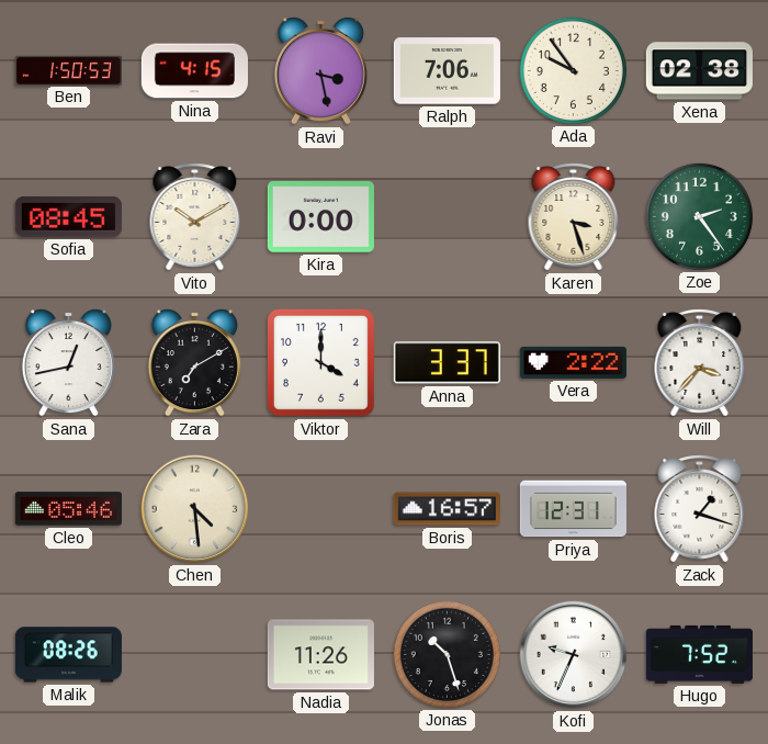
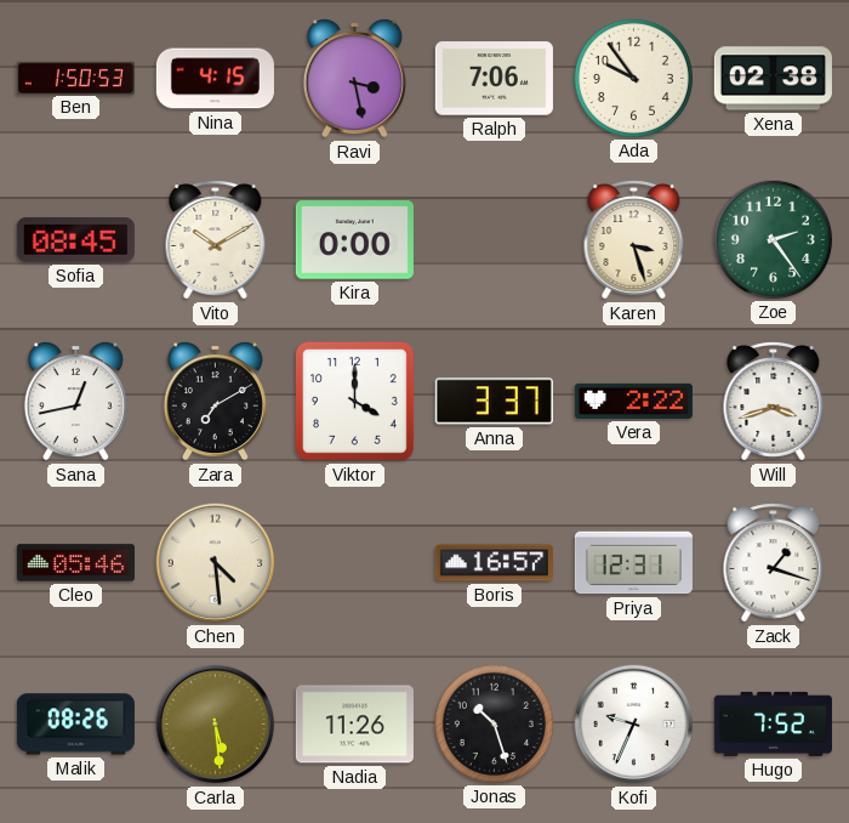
Will: 3:37 -> 3:42 (774, 402)
Carla: none -> 5:29 (216, 725)
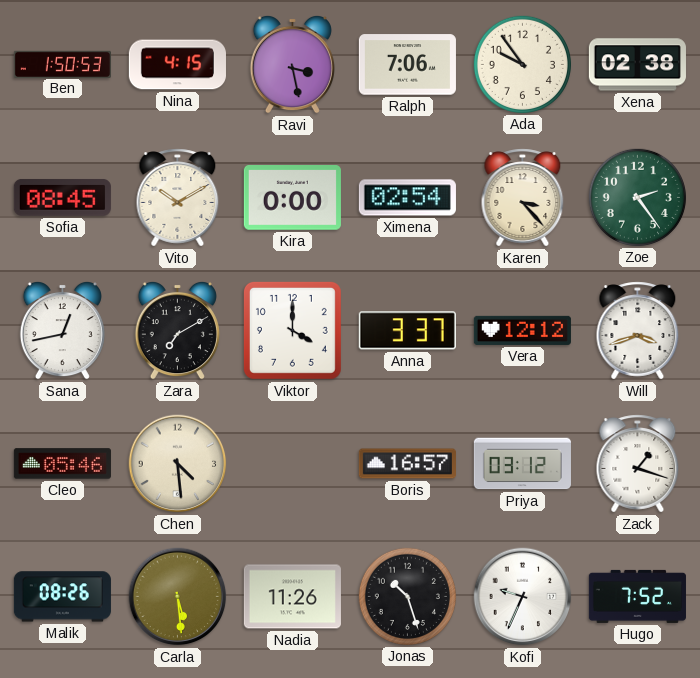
Ximena: none -> 02:54 (407, 198)
Karen: 3:27 -> 3:23 (523, 198)
Vera: 2:22 -> 12:12 (522, 330)
Priya: 12:31 -> 03:12 (522, 464)
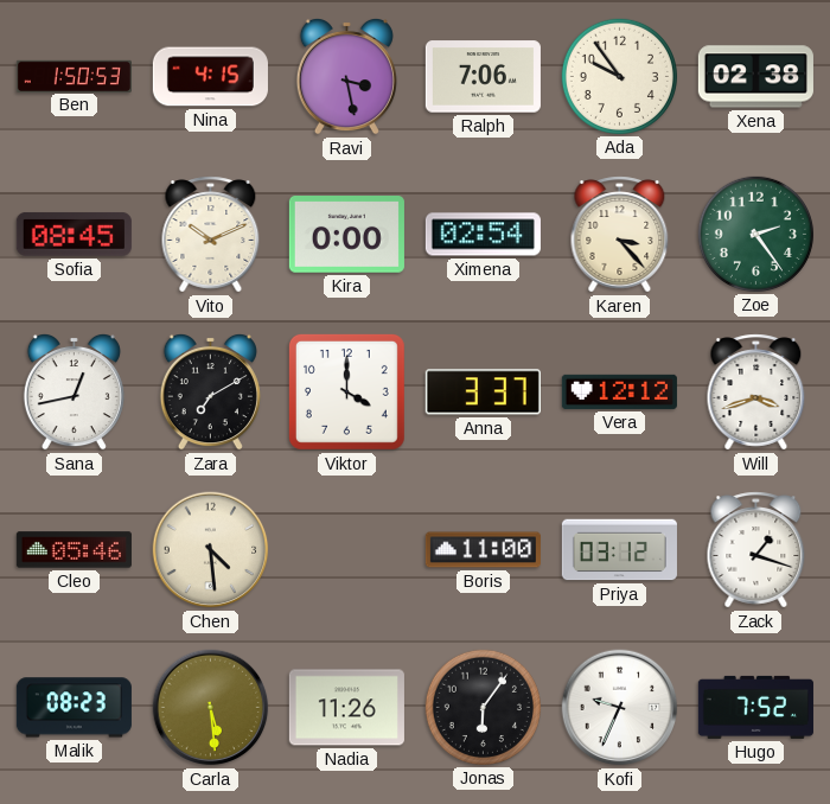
Vito: 10:10 -> 10:11 (211, 235)
Boris: 16:57 -> 11:00 (483, 550)
Malik: 08:26 -> 08:23 (74, 708)
Jonas: 10:27 -> 6:06 (483, 707)
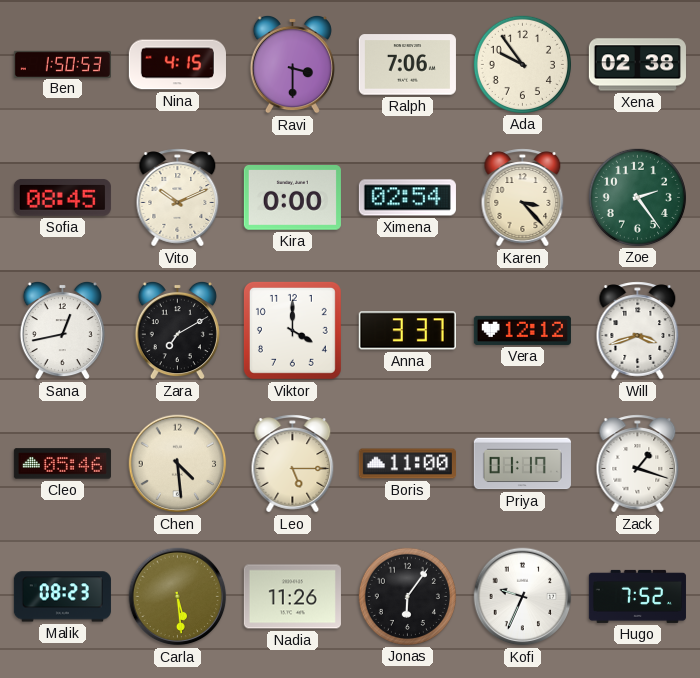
Ravi: 3:28 -> 3:30 (292, 64)
Leo: none -> 5:15 (293, 464)
Priya: 03:12 -> 01:17 (522, 464)
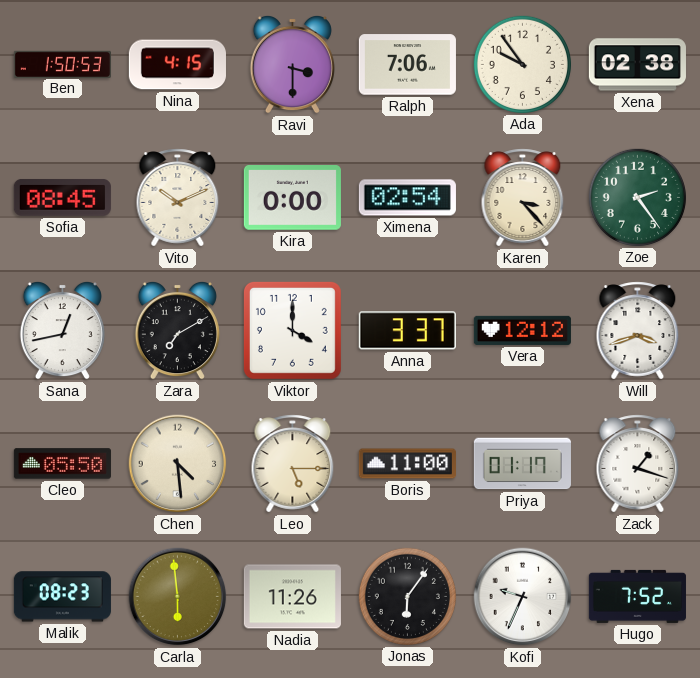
Cleo: 05:46 -> 05:50 (62, 464)
Carla: 5:29 -> 5:59 (178, 597)
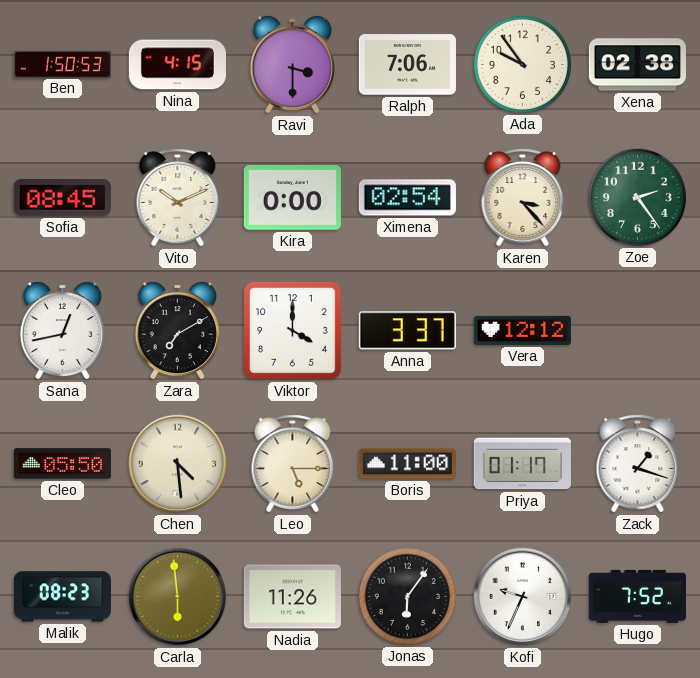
Will: 3:42 -> none (638, 331)
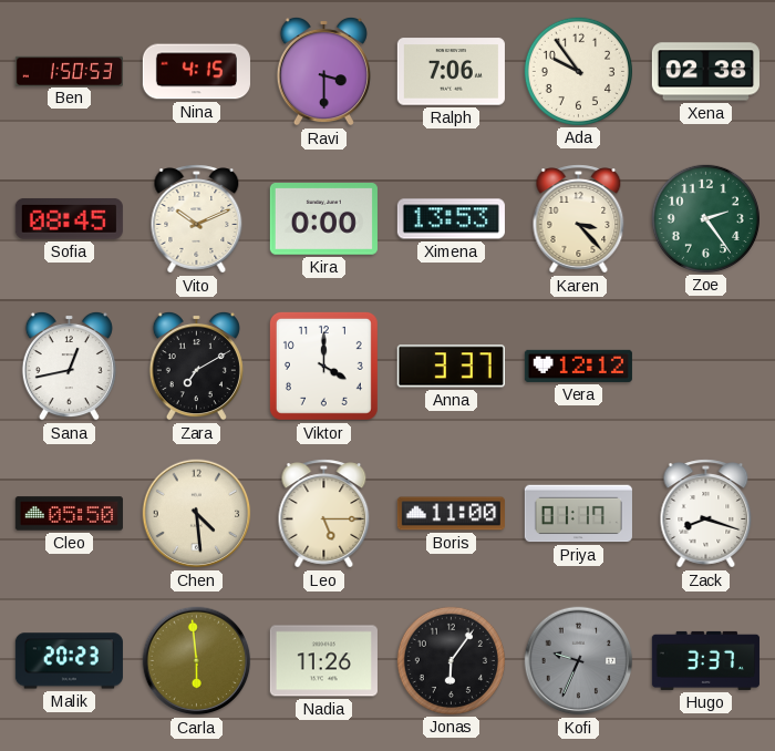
Ximena: 02:54 -> 13:53 (451, 219)
Zack: 1:18 -> 8:18 (706, 514)
Malik: 08:23 -> 20:23 (69, 661)
Kofi dial: white -> grey (579, 661)
Hugo: 7:52 -> 3:37 (705, 660)
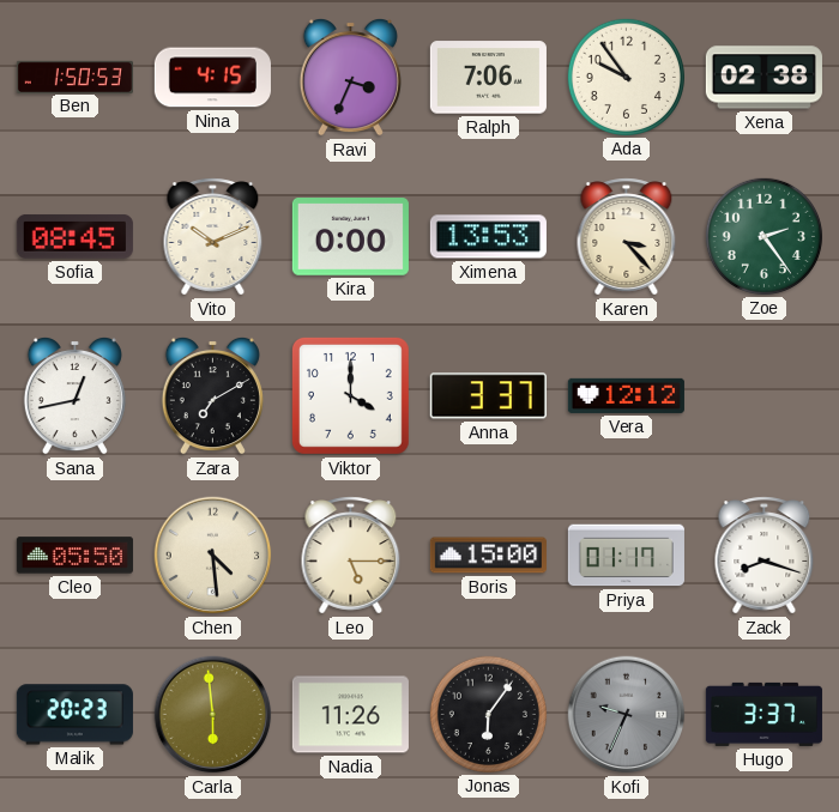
Ravi: 3:30 -> 3:34 (350, 77)
Boris: 11:00 -> 15:00 (488, 556)
